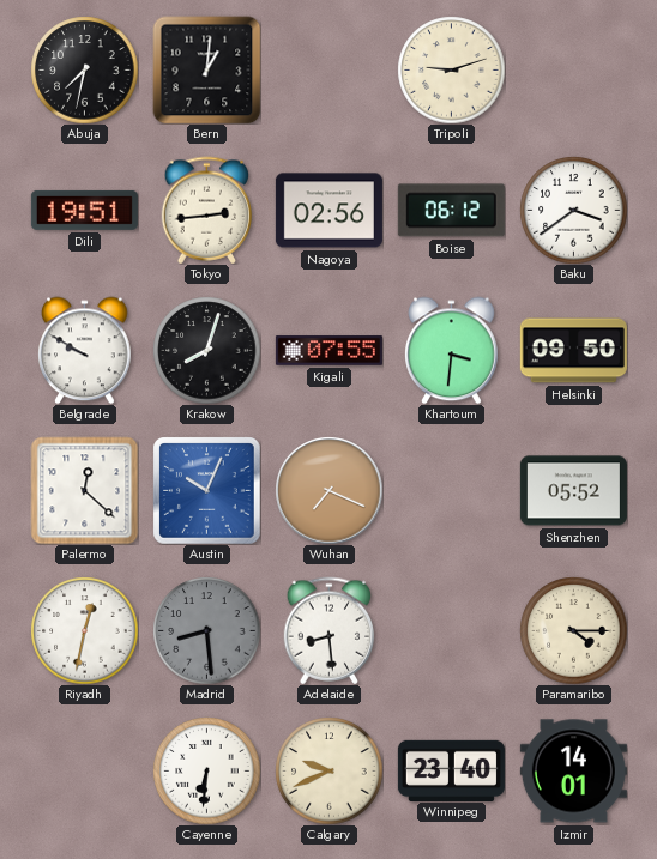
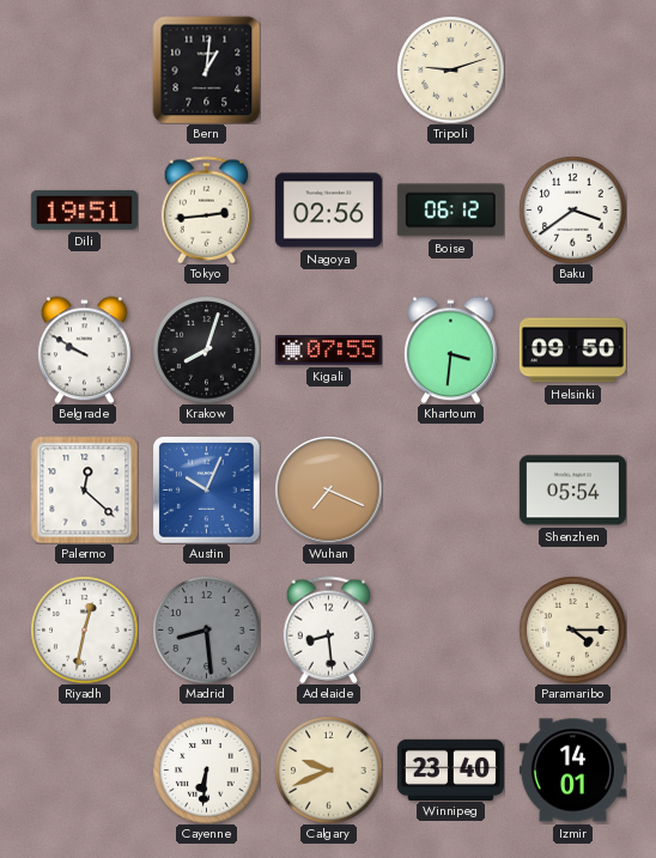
Abuja: 7:32 -> none (84, 69)
Shenzhen: 05:52 -> 05:54 (572, 491)
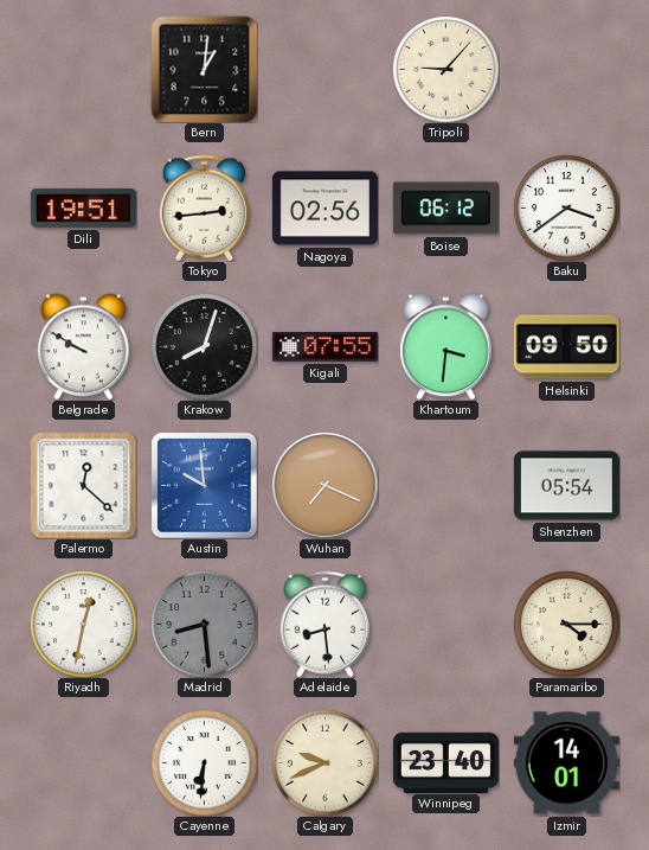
Tripoli: 9:12 -> 9:07 (445, 69)
Austin: 10:04 -> 9:59 (204, 485)
